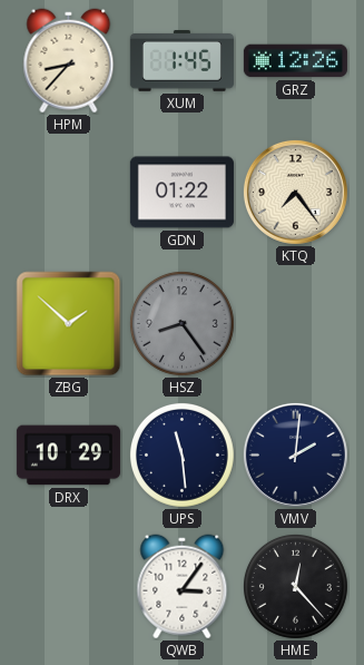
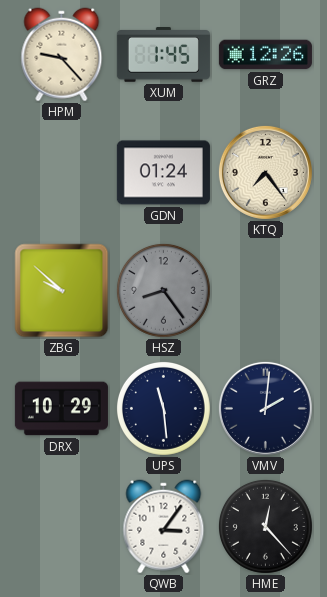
HPM: 8:37 -> 9:23 (62, 55)
GDN: 01:22 -> 01:24 (163, 173)
ZBG: 1:52 -> 9:52 (62, 291)
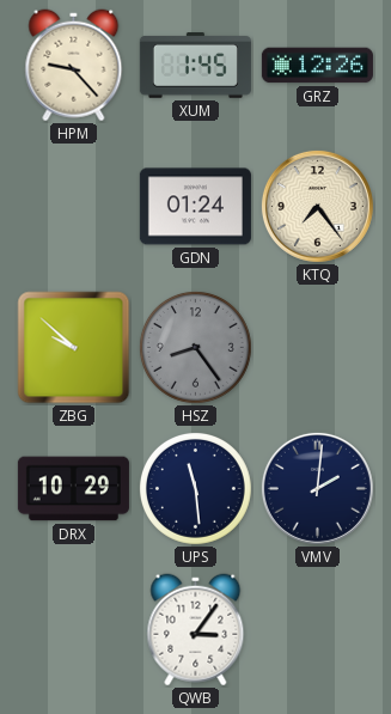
HME: 12:23 -> none (265, 526)
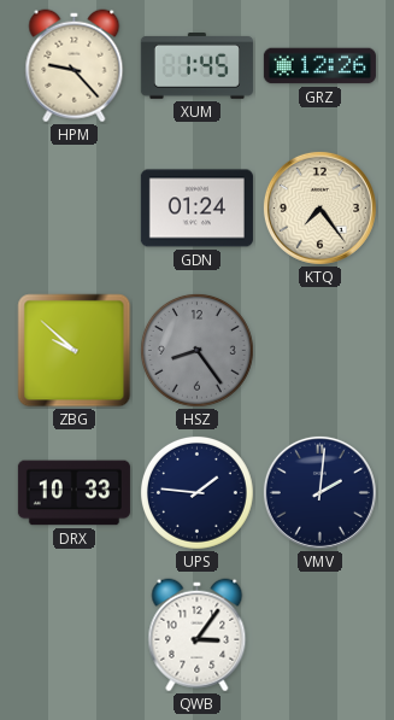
DRX: 10:29 -> 10:33 (73, 493)
UPS: 11:29 -> 1:46 (196, 492)
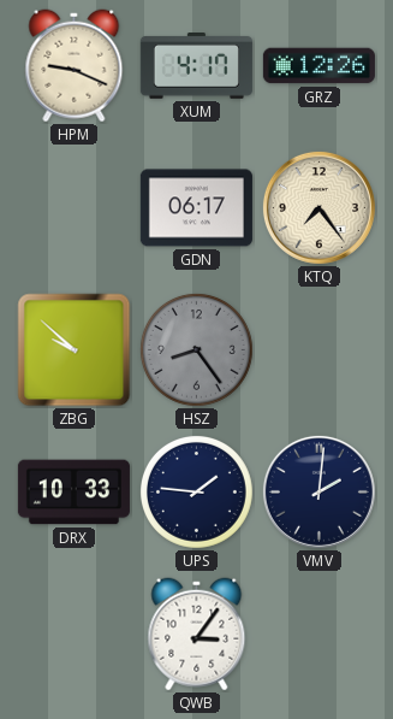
HPM: 9:23 -> 9:19 (75, 66)
XUM: 1:45 -> 4:17 (196, 66)
GDN: 01:24 -> 06:17 (196, 208)
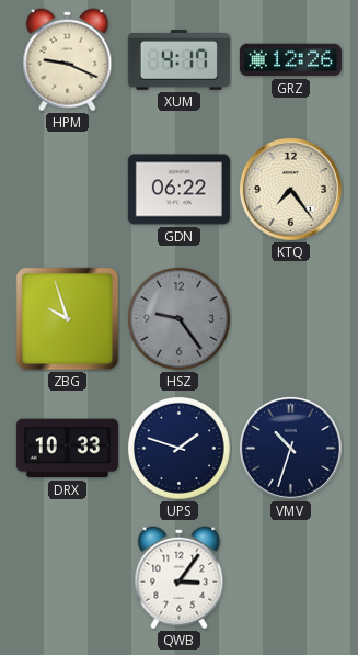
GDN: 06:17 -> 06:22 (178, 190)
ZBG: 9:52 -> 9:57 (68, 319)
HSZ: 8:24 -> 9:24 (178, 318)
UPS: 1:46 -> 1:48 (178, 448)
VMV: 2:01 -> 10:33 (290, 448)
